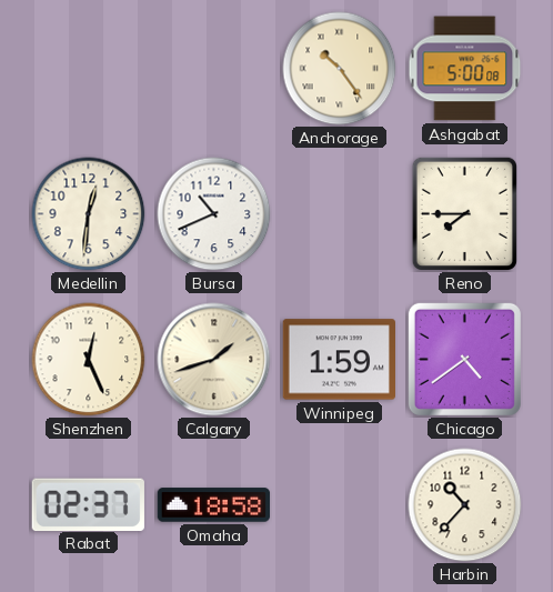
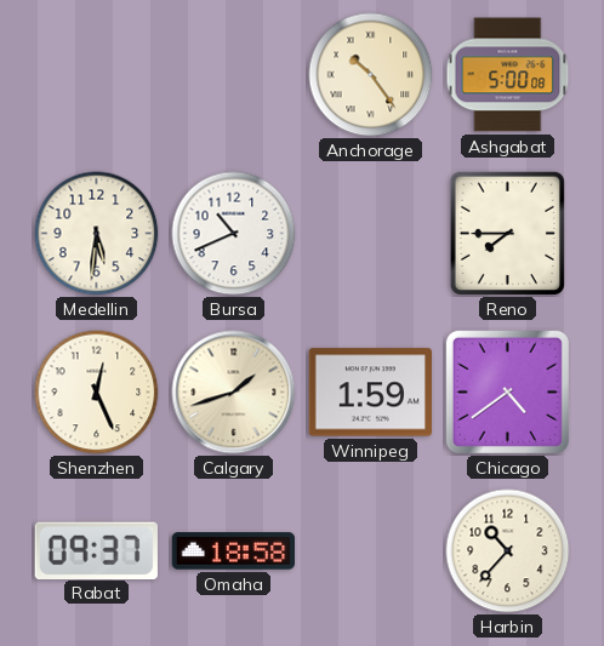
Medellin: 12:31 -> 5:31 (97, 234)
Rabat: 02:37 -> 09:37 (96, 550)
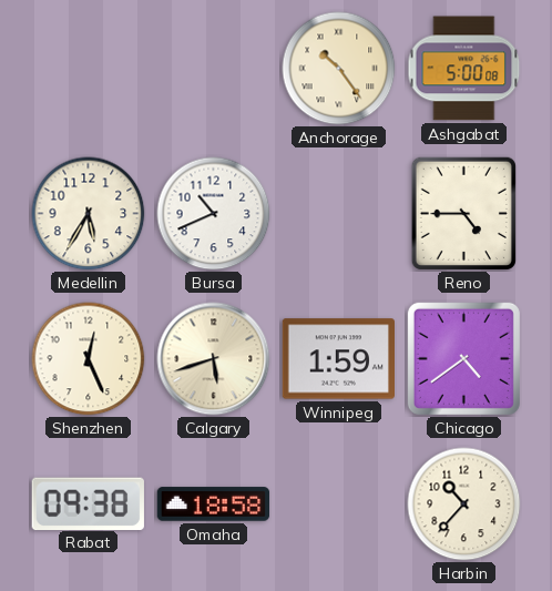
Medellin: 5:31 -> 5:35 (89, 214)
Reno: 7:45 -> 4:45 (463, 213)
Calgary: 1:42 -> 5:42 (214, 359)
Rabat: 09:37 -> 09:38 (88, 503)
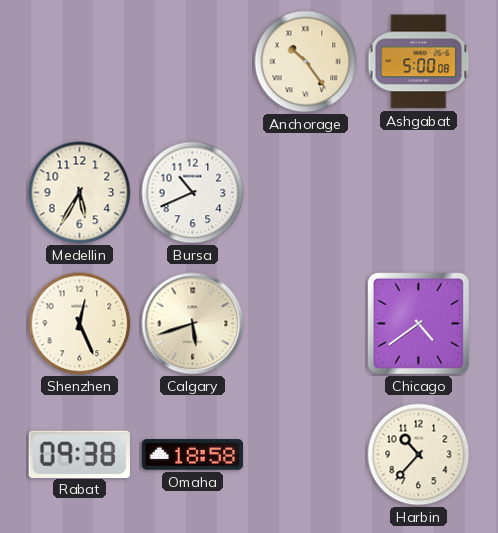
Reno: 4:45 -> none (463, 213)
Winnipeg: 1:59 -> none (338, 359)
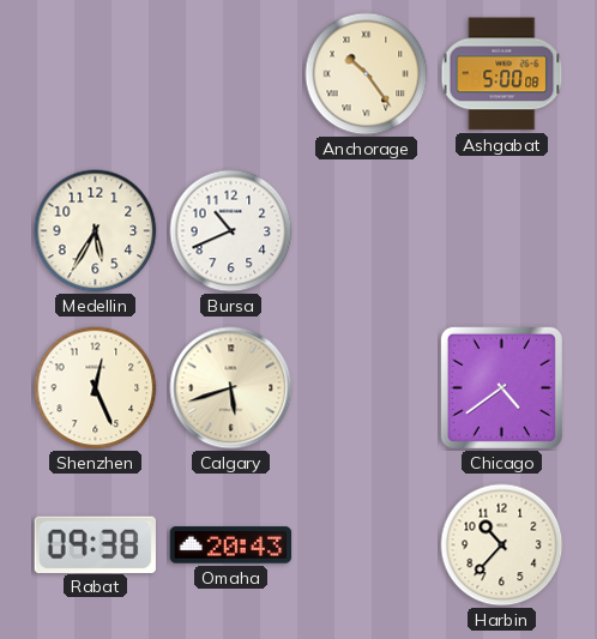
Omaha: 18:58 -> 20:43 (231, 545)
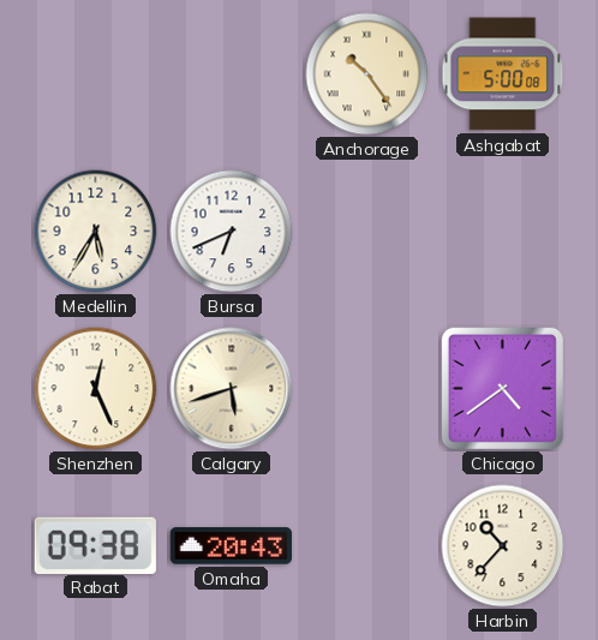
Bursa: 10:41 -> 6:41 (232, 232)
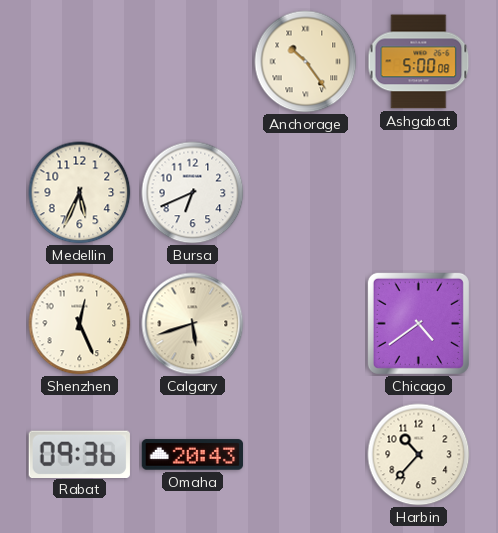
Medellin: 5:35 -> 5:34 (80, 193)
Rabat: 09:38 -> 09:36 (79, 454)
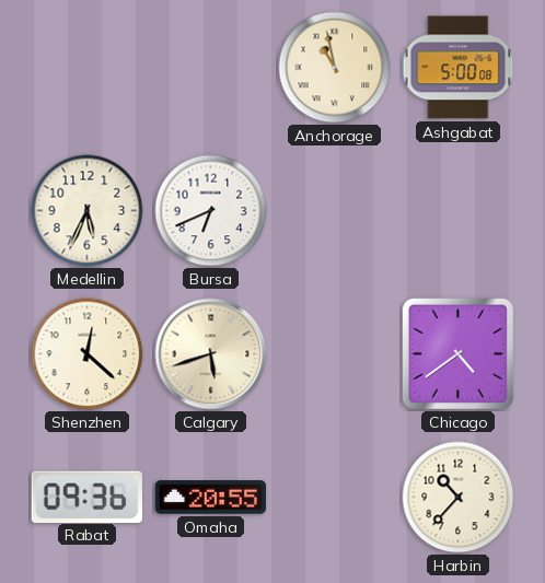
Anchorage: 10:24 -> 10:58 (335, 68)
Shenzhen: 12:26 -> 12:22 (88, 354)
Omaha: 20:43 -> 20:55 (211, 498)
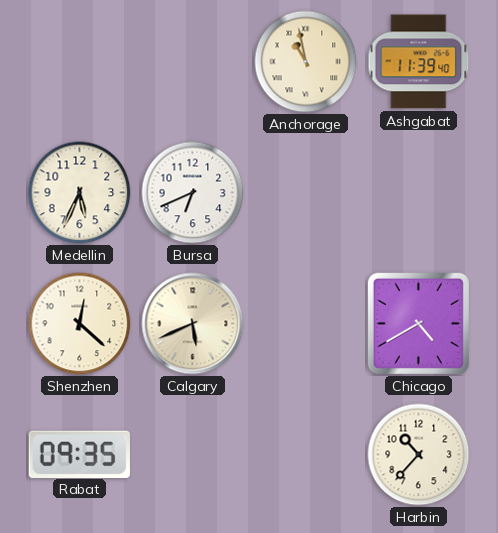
Ashgabat: 5:00 -> 11:39 (419, 62)
Calgary: 5:42 -> 5:41 (193, 324)
Chicago: 4:39 -> 4:40 (418, 323)
Rabat: 09:36 -> 09:35 (79, 454)
Omaha: 20:55 -> none (211, 498)
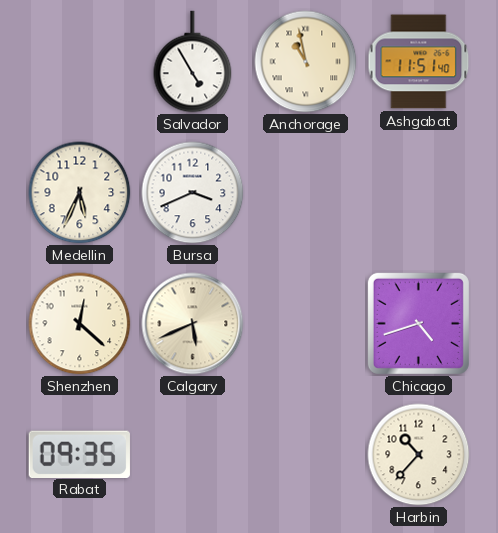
Salvador: none -> 4:55 (193, 62)
Ashgabat: 11:39 -> 11:51 (419, 62)
Bursa: 6:41 -> 3:41 (193, 193)
Chicago: 4:40 -> 4:42 (418, 323)
